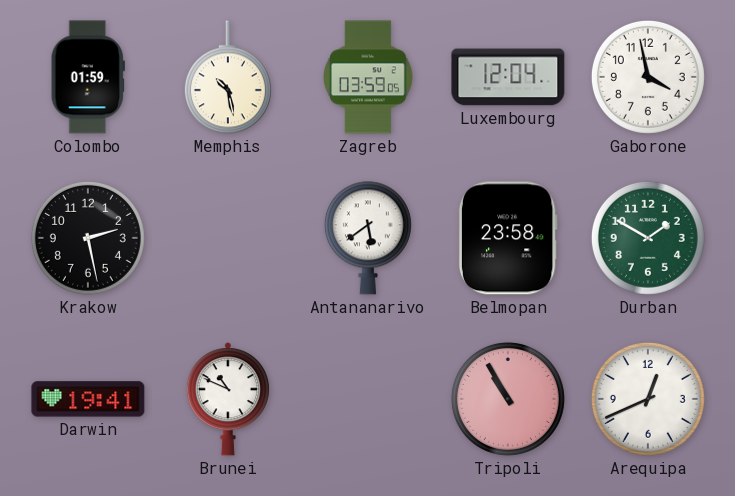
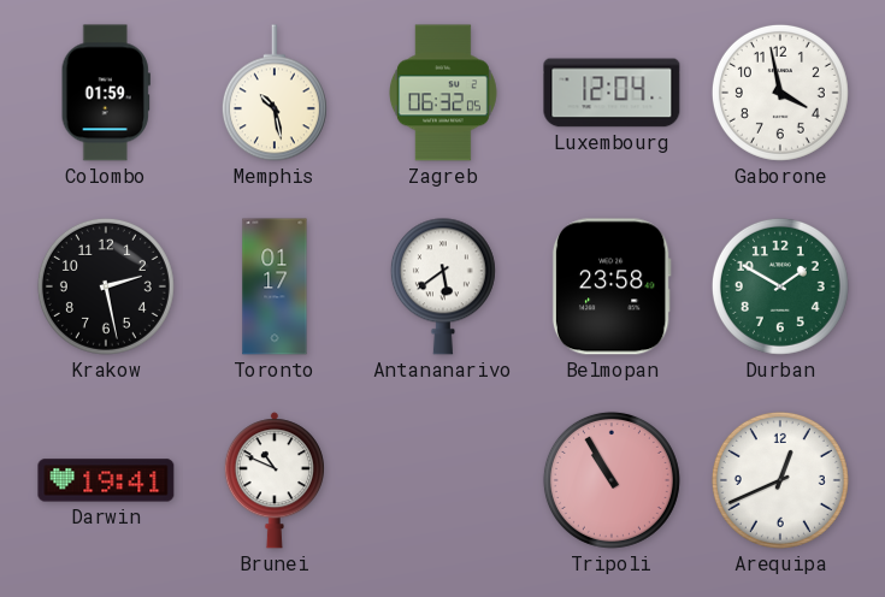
Zagreb: 03:59 -> 06:32 (444, 93)
Toronto: none -> 01:17 (275, 286)
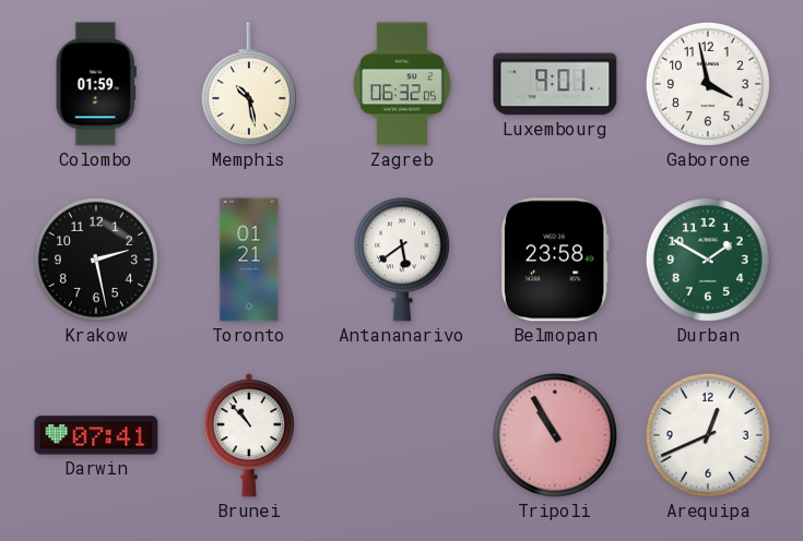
Luxembourg: 12:04 -> 9:01 (555, 84)
Toronto: 01:17 -> 01:21 (249, 260)
Darwin: 19:41 -> 07:41 (96, 435)
Brunei: 10:49 -> 10:53 (249, 435)
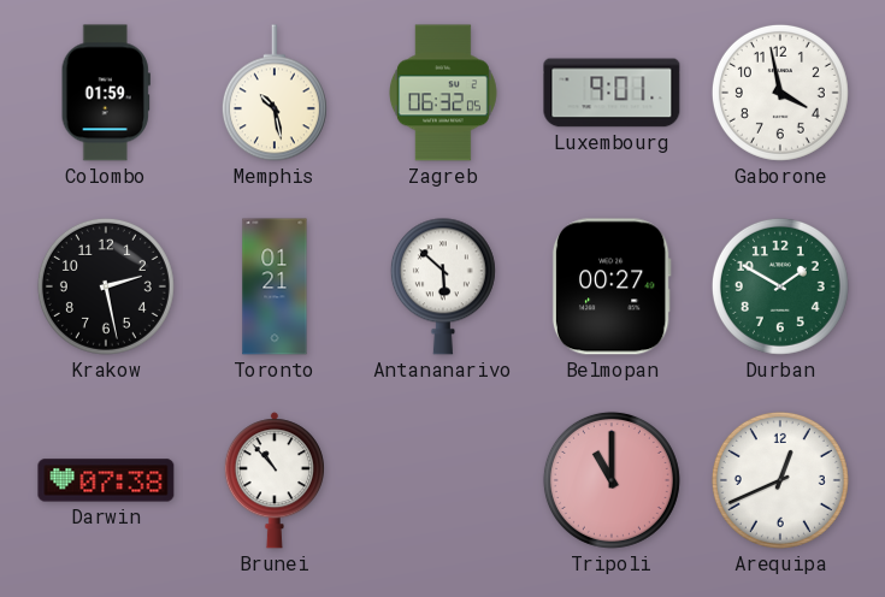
Antananarivo: 5:39 -> 5:52 (443, 286)
Belmopan: 23:58 -> 00:27 (612, 286)
Darwin: 07:41 -> 07:38 (106, 480)
Tripoli: 10:55 -> 11:00 (612, 480)
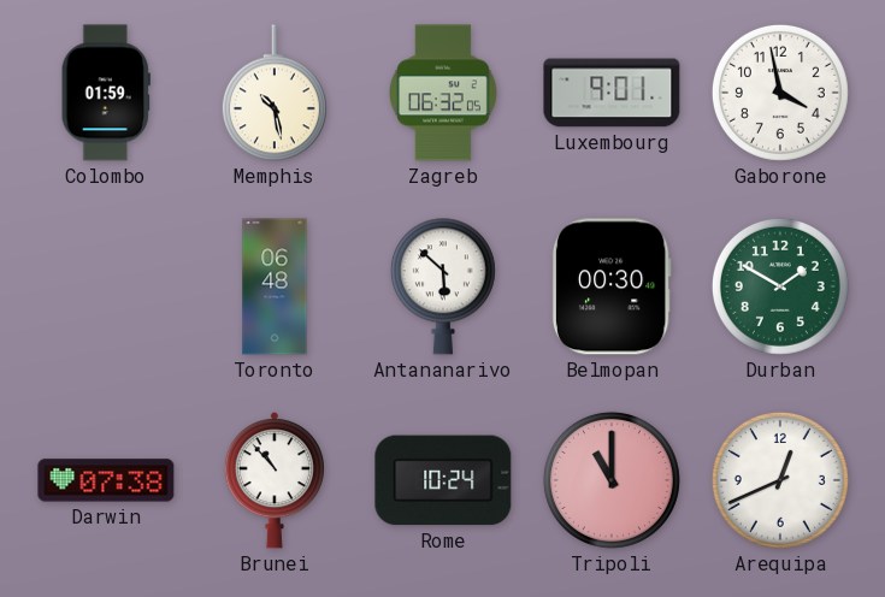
Krakow: 2:28 -> none (106, 286)
Toronto: 01:21 -> 06:48 (275, 286)
Belmopan: 00:27 -> 00:30 (612, 286)
Rome: none -> 10:24 (443, 480)
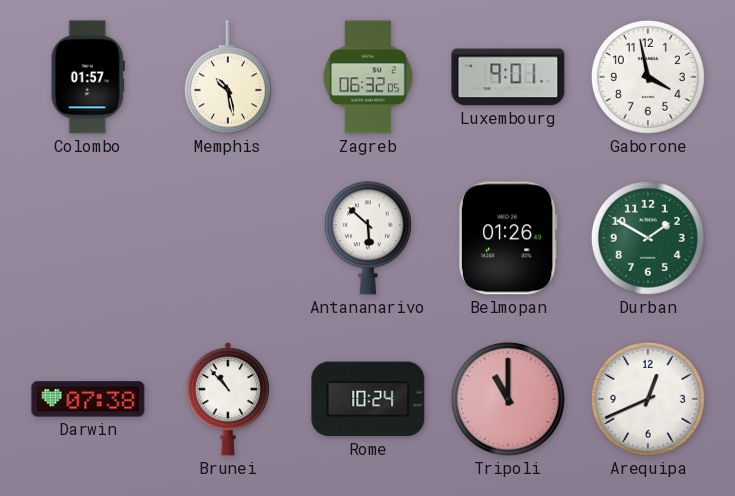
Colombo: 01:59 -> 01:57 (88, 77)
Toronto: 06:48 -> none (275, 286)
Belmopan: 00:30 -> 01:26 (508, 238)
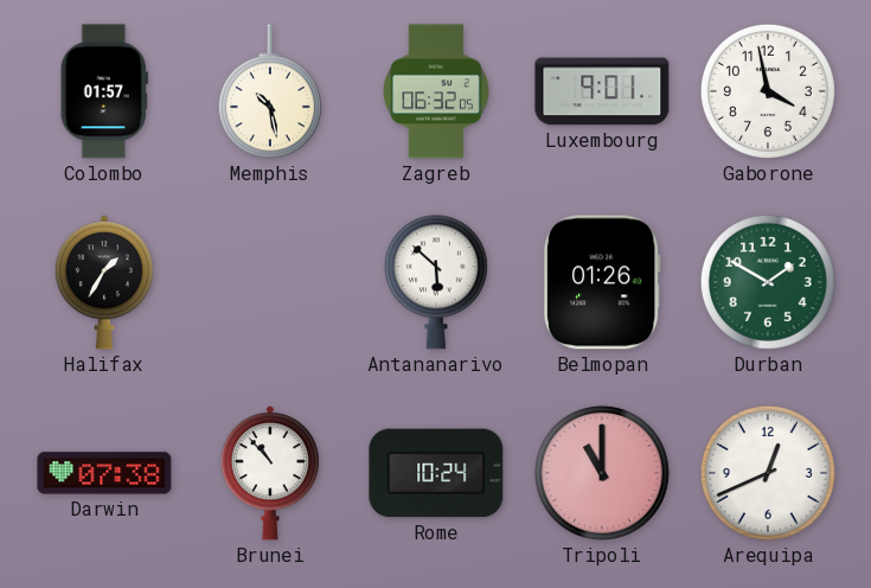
Halifax: none -> 1:35 (104, 282)
